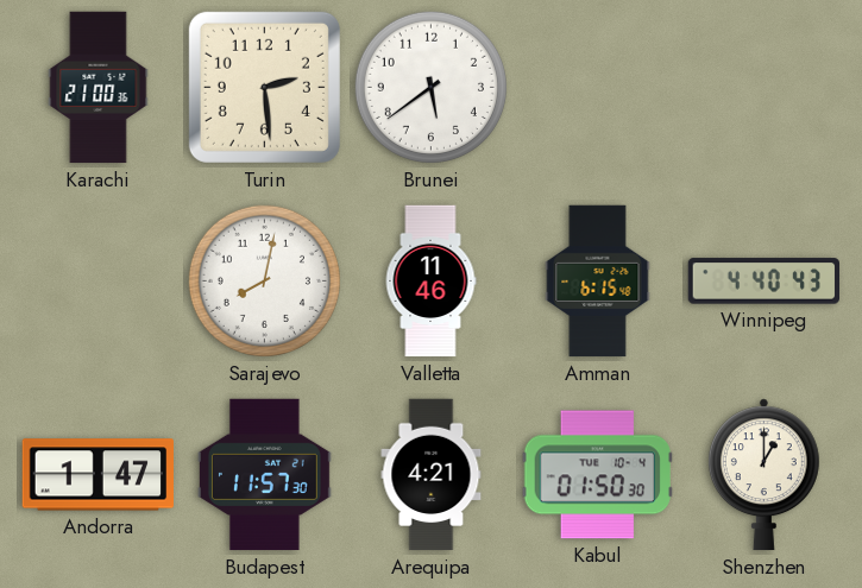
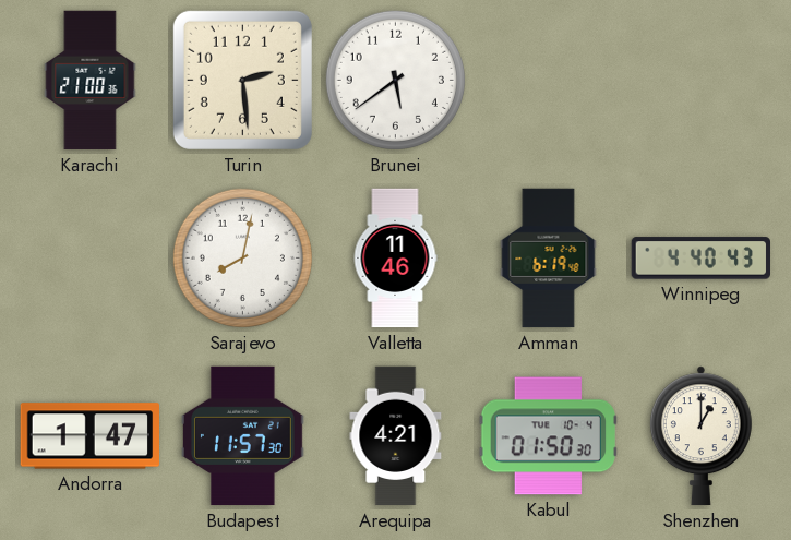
Amman: 6:15 -> 6:19 (549, 259)
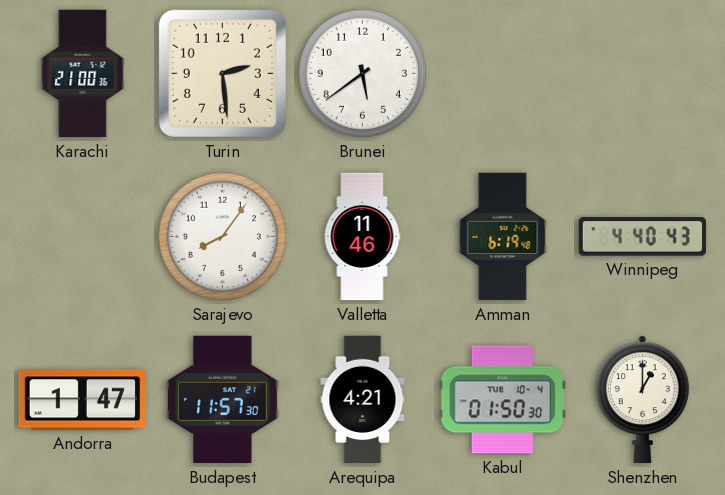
Sarajevo: 8:02 -> 8:06 (222, 236)
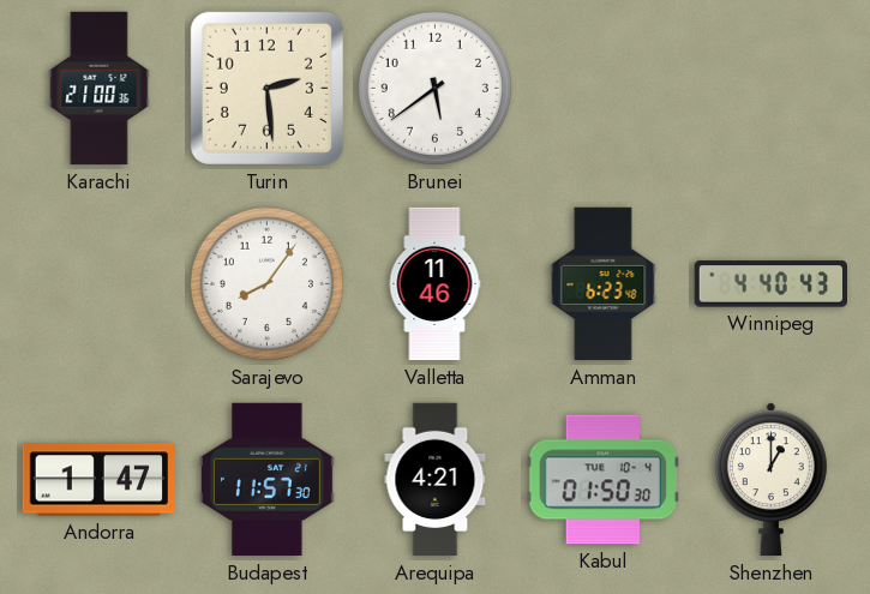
Amman: 6:19 -> 6:23 (604, 284)
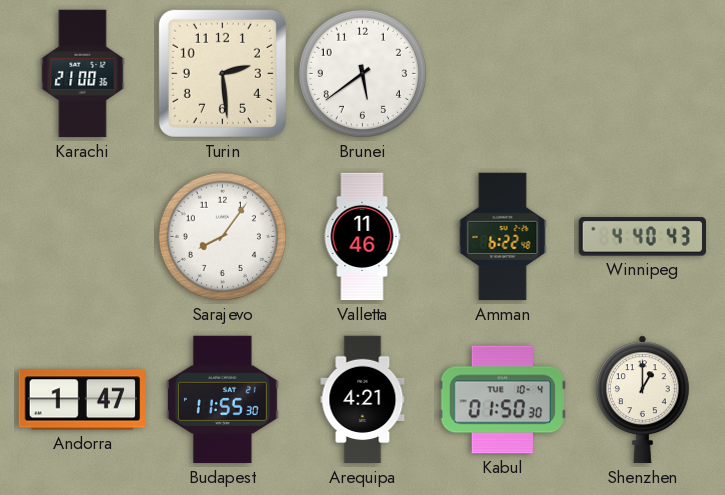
Amman: 6:23 -> 6:22 (503, 237)
Budapest: 11:57 -> 11:55 (222, 400)
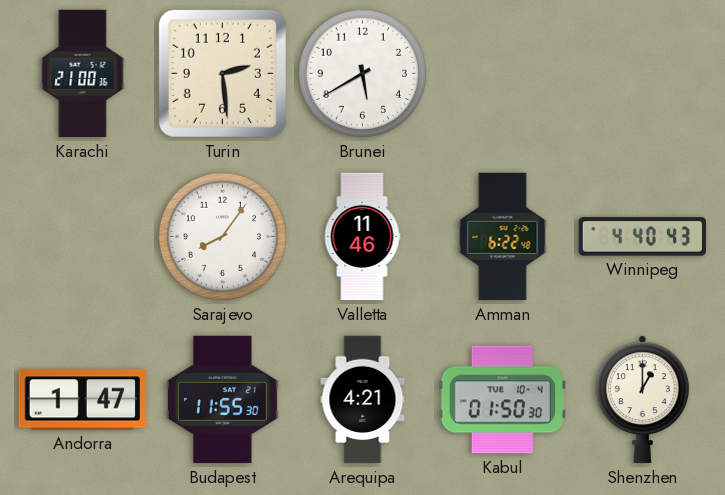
Brunei: 5:39 -> 5:40 (362, 73)
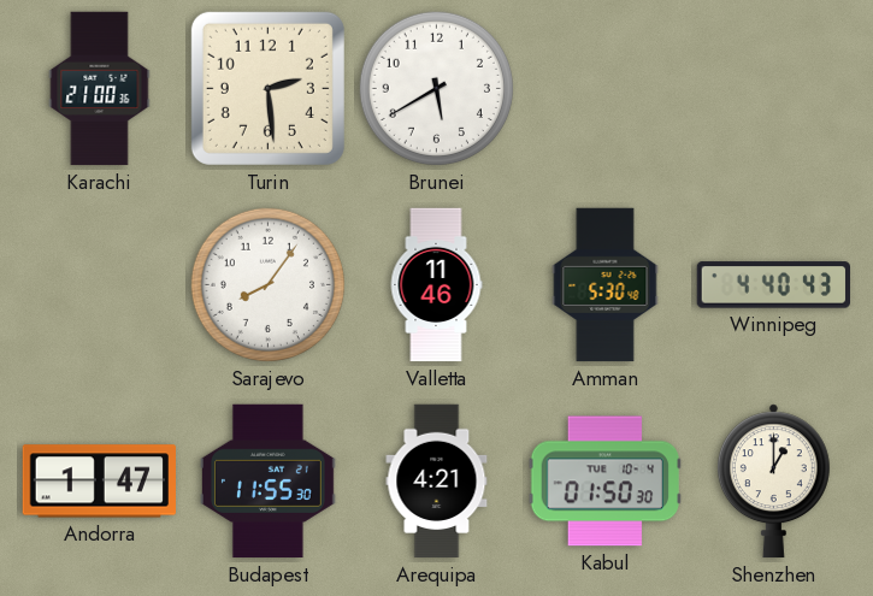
Amman: 6:22 -> 5:30 (606, 285)
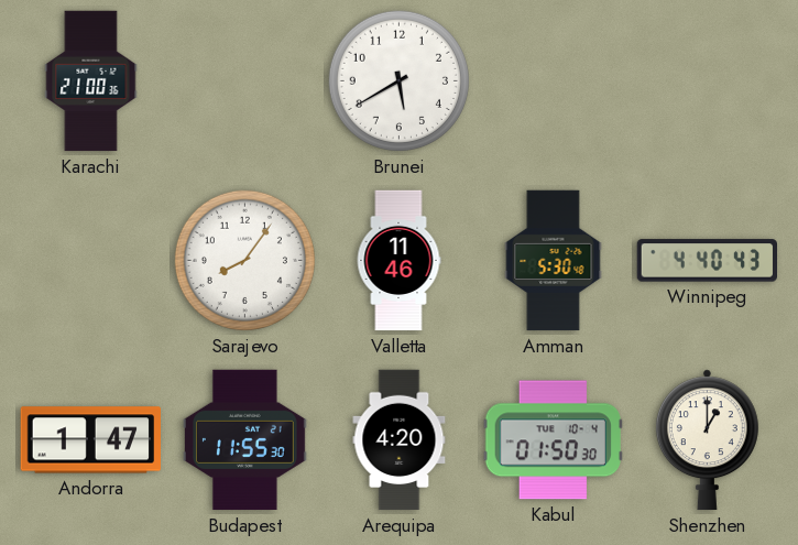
Turin: 2:29 -> none (267, 88)
Arequipa: 4:21 -> 4:20 (400, 440)
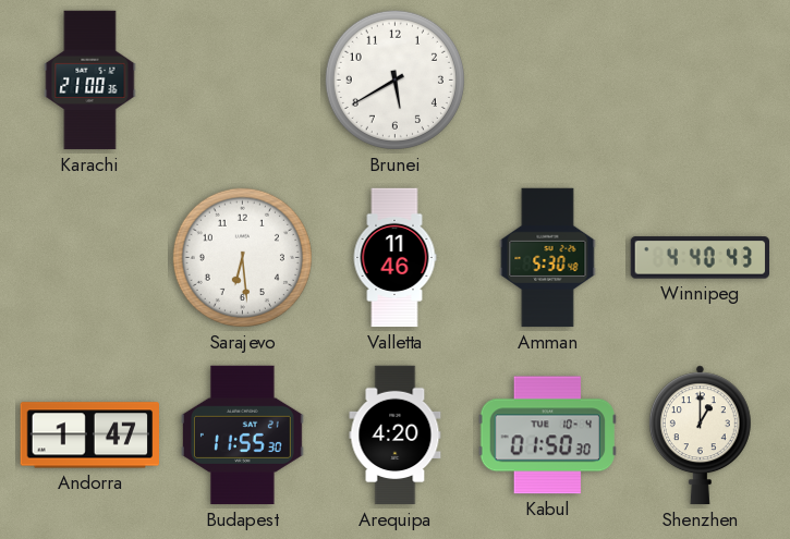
Sarajevo: 8:06 -> 6:29 (242, 257)
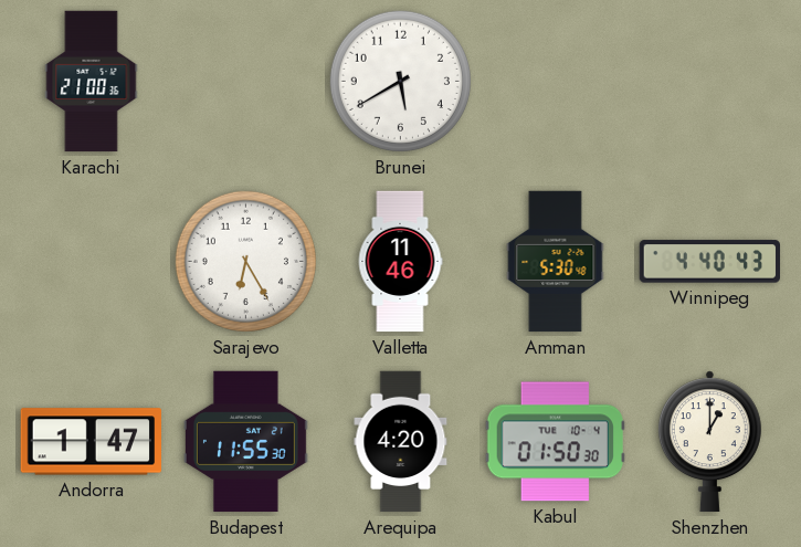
Sarajevo: 6:29 -> 6:25 (245, 261)
